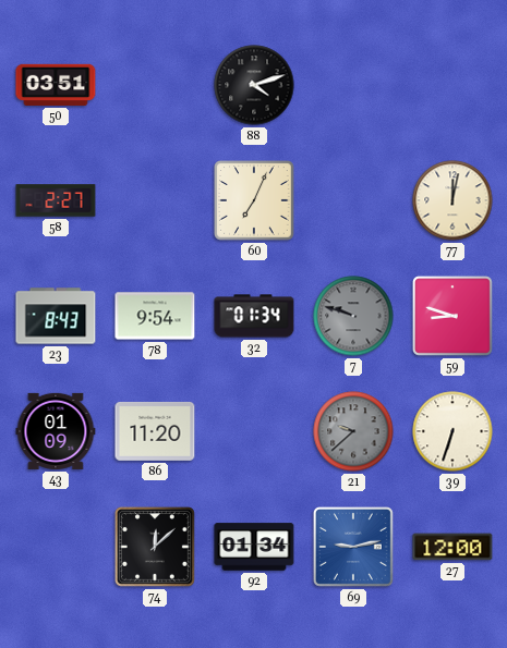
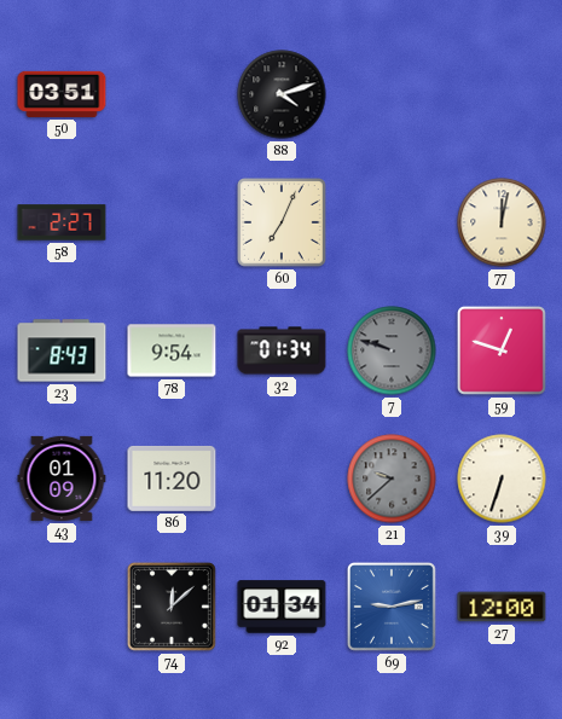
59: 8:48 -> 12:48 (502, 350)
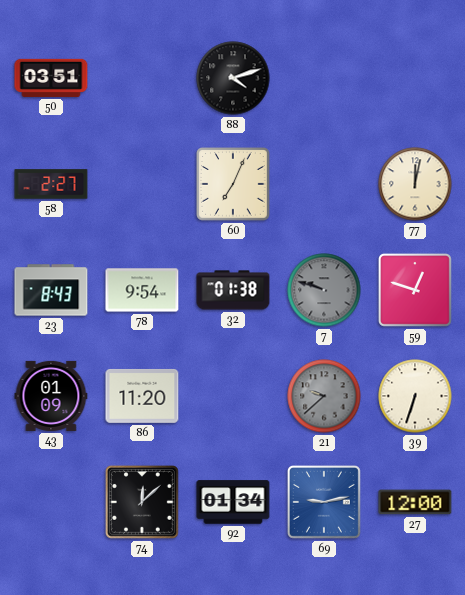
32: 01:34 -> 01:38 (233, 290)
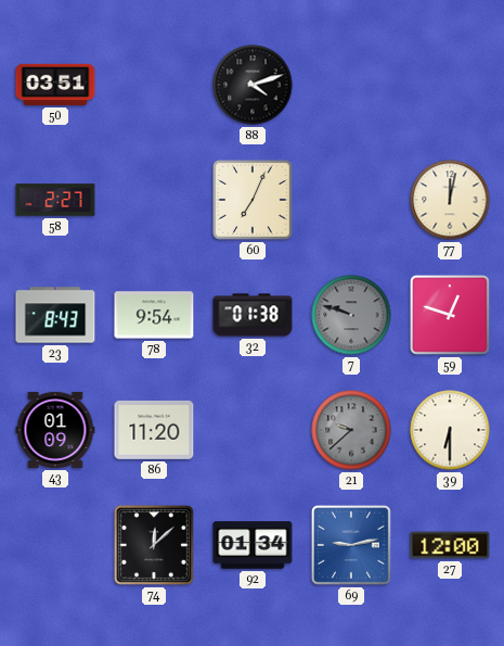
39: 6:33 -> 6:30 (450, 430)
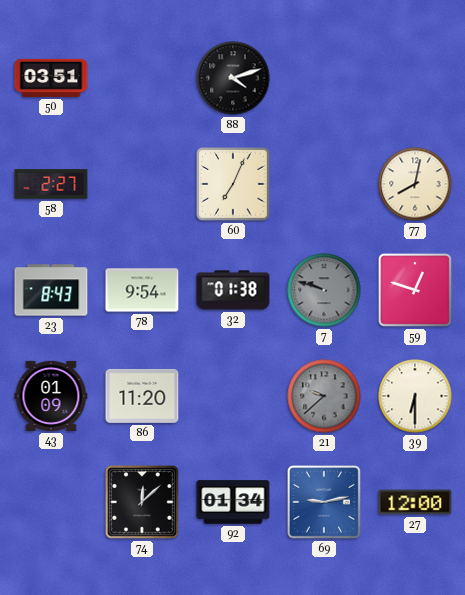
77: 12:02 -> 8:02 (415, 184)
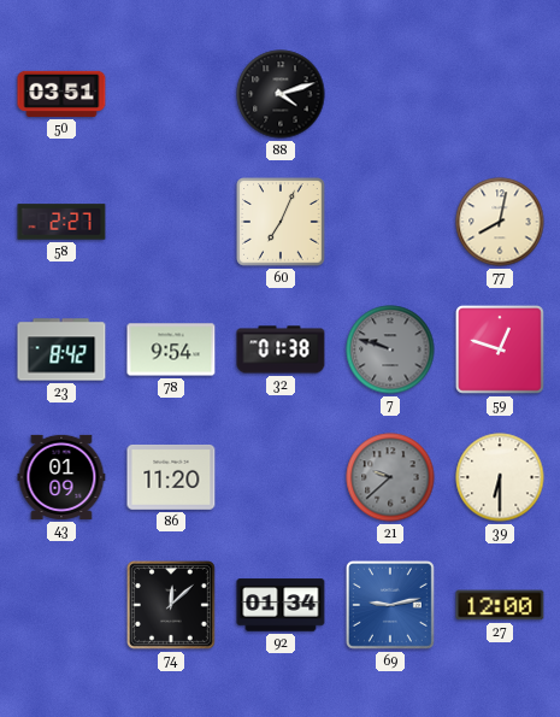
23: 8:43 -> 8:42 (61, 349)
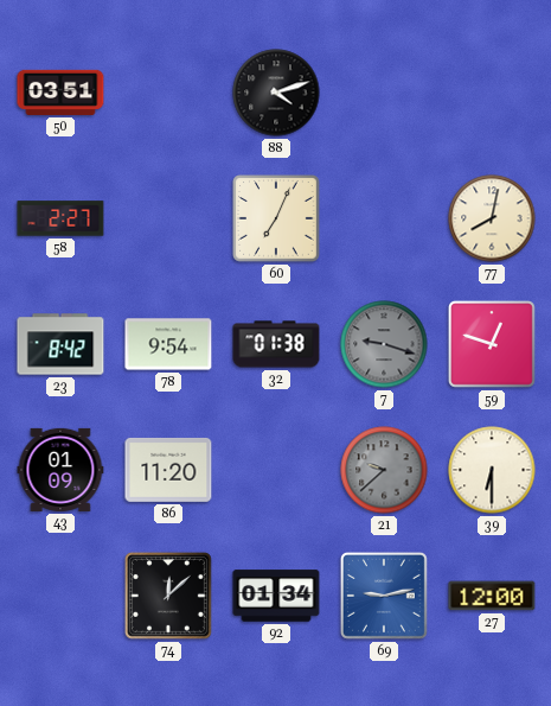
7: 9:48 -> 9:18 (384, 344)
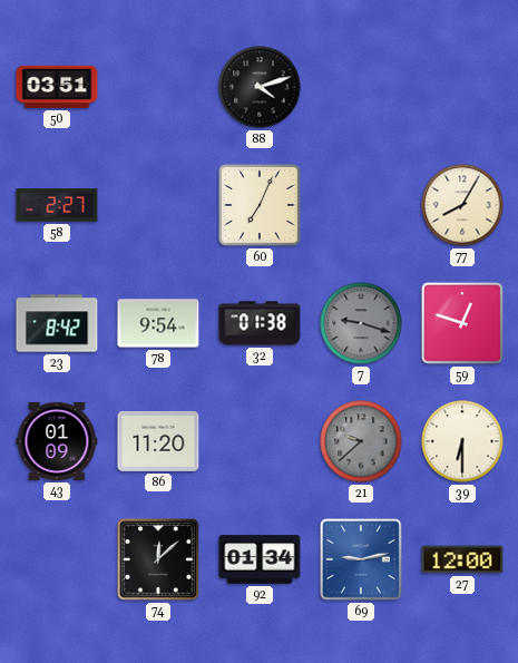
77: 8:02 -> 8:05 (462, 205)
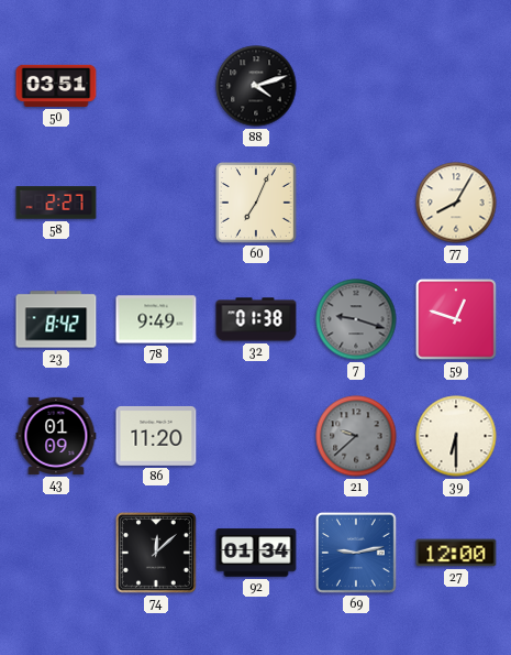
78: 9:54 -> 9:49 (156, 319)
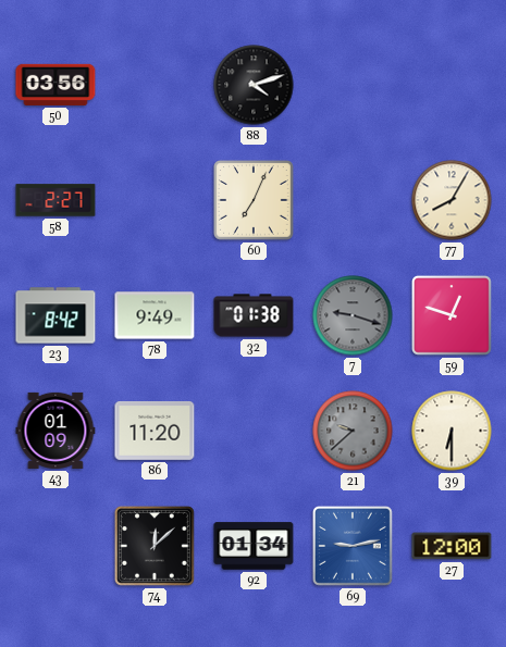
50: 03:51 -> 03:56 (55, 85)
